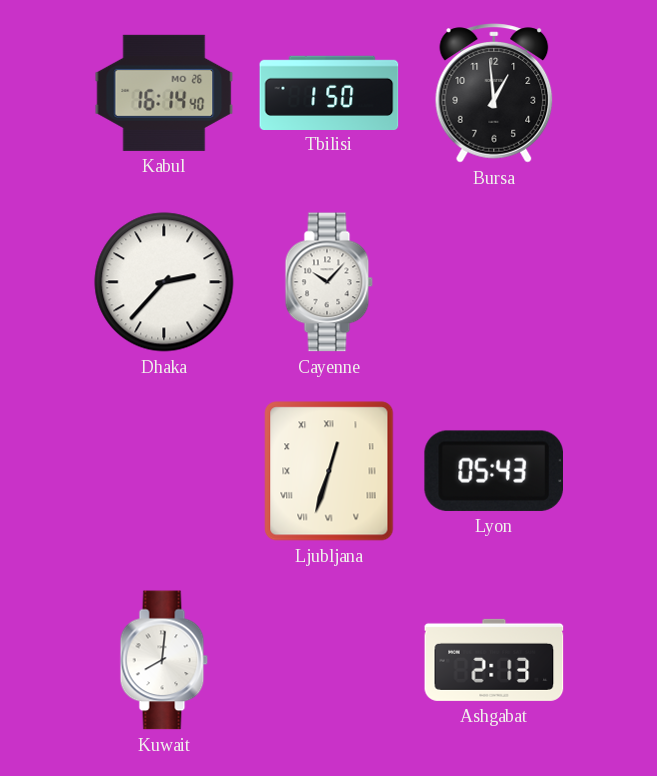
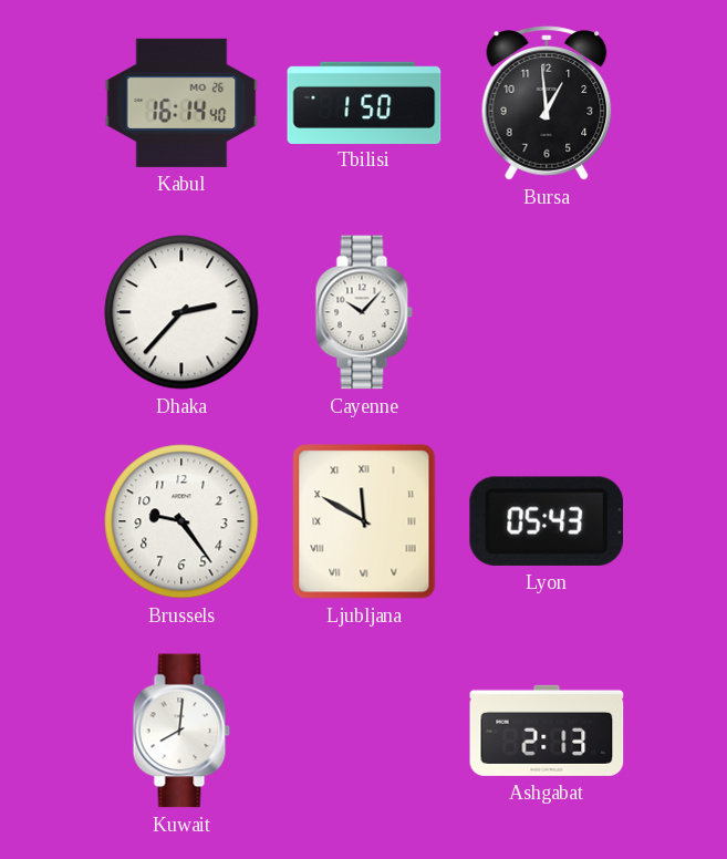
Brussels: none -> 9:24 (181, 521)
Ljubljana: 12:33 -> 11:50 (364, 521)
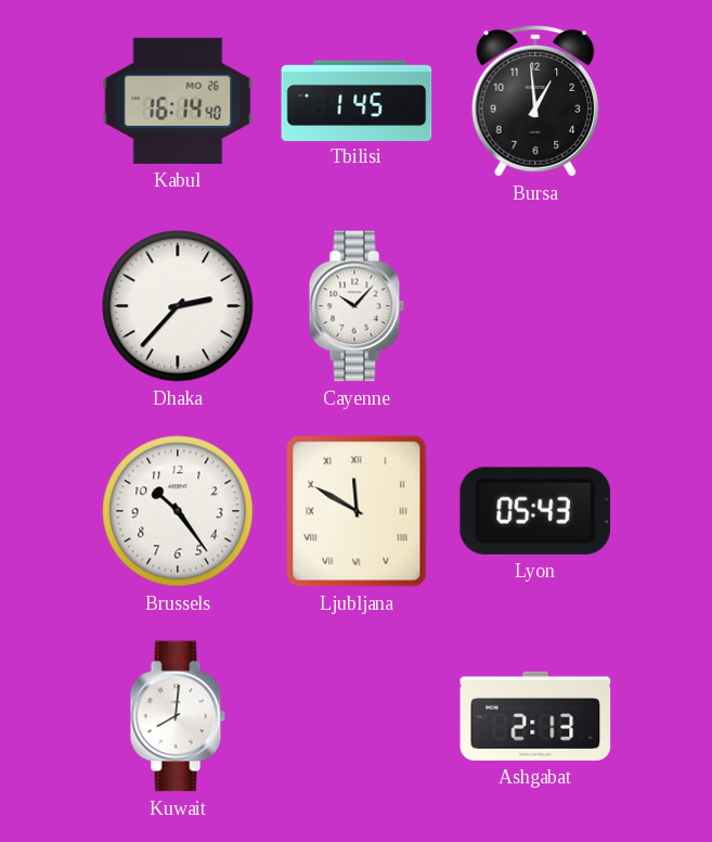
Tbilisi: 1:50 -> 1:45 (357, 100)
Brussels: 9:24 -> 10:24 (178, 511)
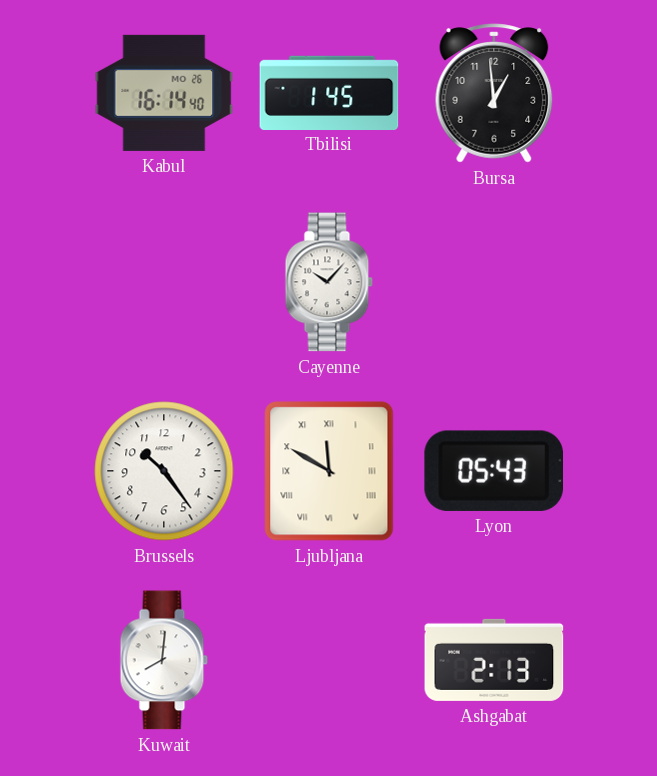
Dhaka: 2:37 -> none (178, 306)
